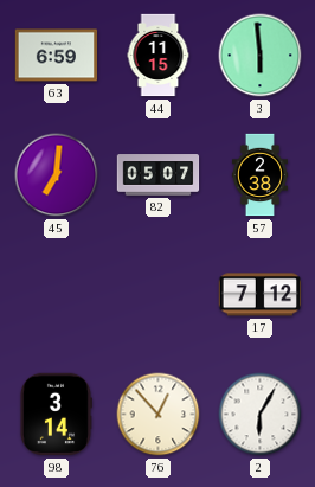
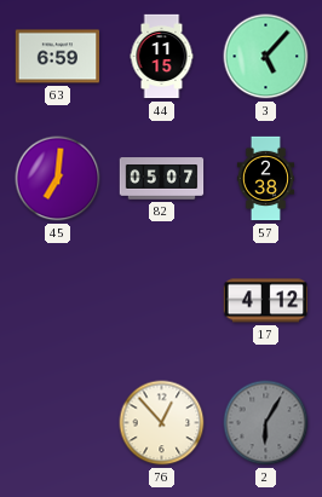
3: 5:59 -> 5:07 (266, 57)
17: 7:12 -> 4:12 (266, 301)
98: 3:14 -> none (56, 415)
2 dial: white -> grey (266, 423)
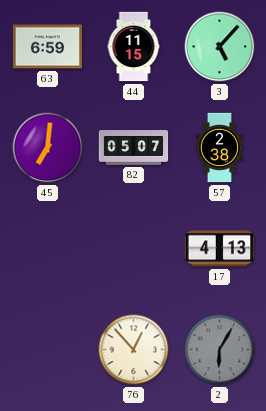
17: 4:12 -> 4:13 (220, 249)
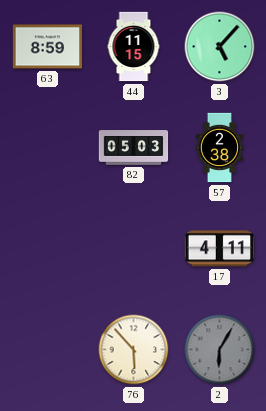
63: 6:59 -> 8:59 (48, 47)
45: 7:01 -> none (48, 148)
82: 05:07 -> 05:03 (134, 148)
17: 4:13 -> 4:11 (220, 249)
76: 12:53 -> 5:53 (134, 350)
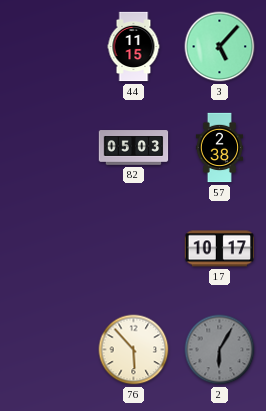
63: 8:59 -> none (48, 47)
17: 4:11 -> 10:17 (220, 249)
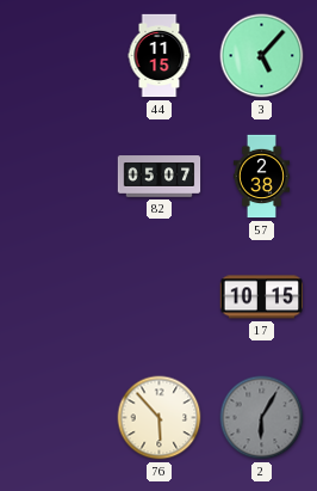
82: 05:03 -> 05:07 (160, 177)
17: 10:17 -> 10:15 (262, 297)
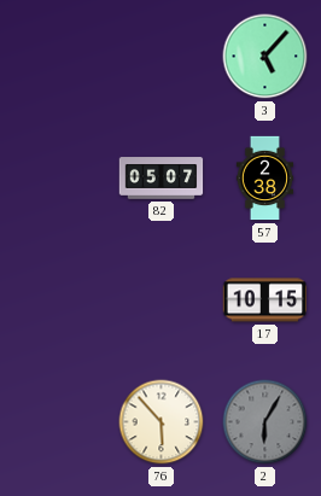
44: 11:15 -> none (160, 56)
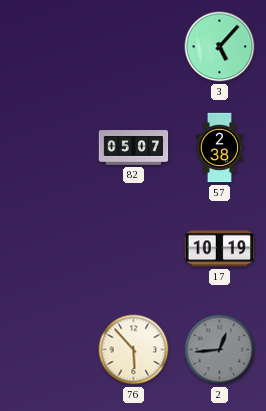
17: 10:15 -> 10:19 (220, 249)
2: 6:05 -> 12:44 (220, 350)
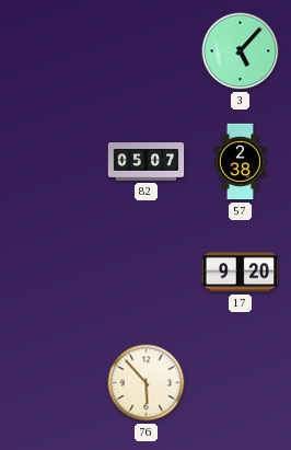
17: 10:19 -> 9:20 (241, 273)
2: 12:44 -> none (220, 350)
